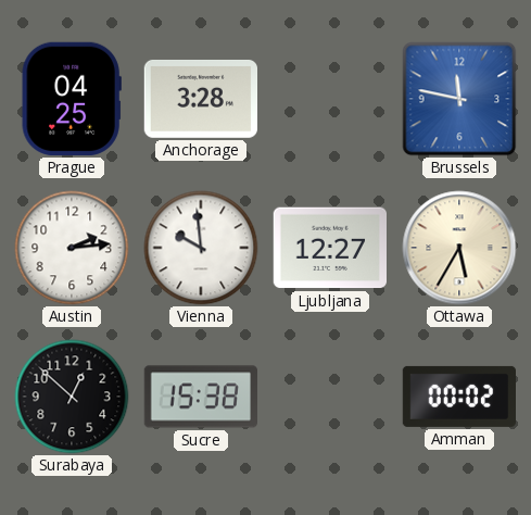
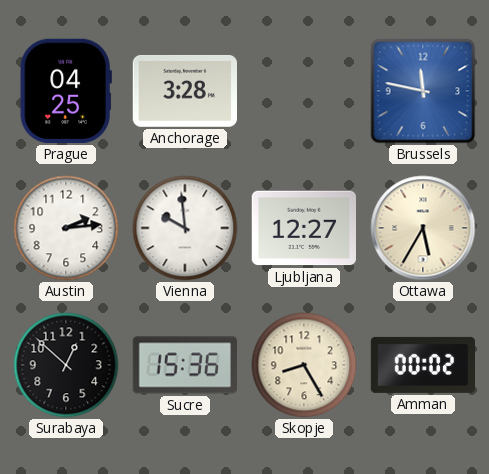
Sucre: 15:38 -> 15:36 (184, 365)
Skopje: none -> 8:25 (304, 365)
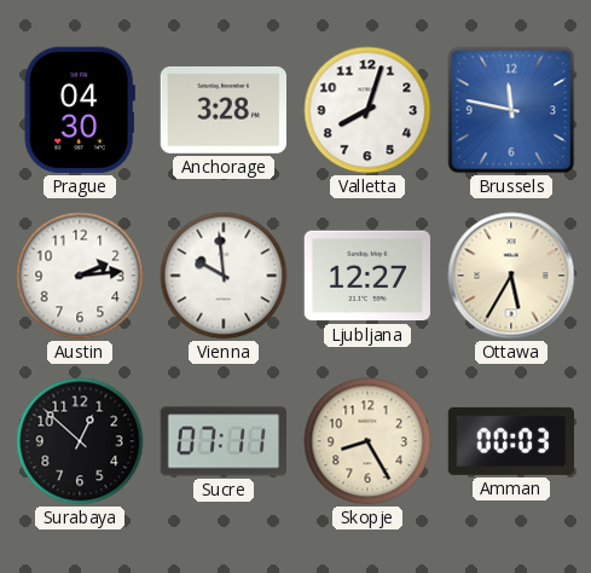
Prague: 04:25 -> 04:30 (80, 110)
Valletta: none -> 8:03 (367, 110)
Sucre: 15:36 -> 07:11 (222, 441)
Amman: 00:02 -> 00:03 (511, 441)
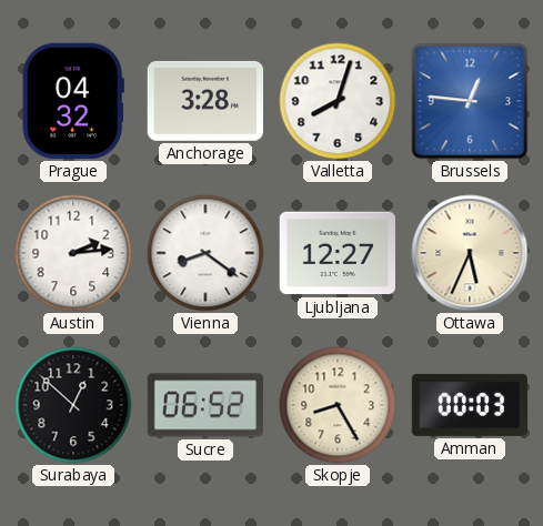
Prague: 04:30 -> 04:32 (73, 101)
Brussels: 11:47 -> 12:46 (470, 101)
Vienna: 9:59 -> 8:21 (205, 253)
Ottawa: 5:35 -> 5:34 (470, 253)
Sucre: 07:11 -> 06:52 (204, 405)
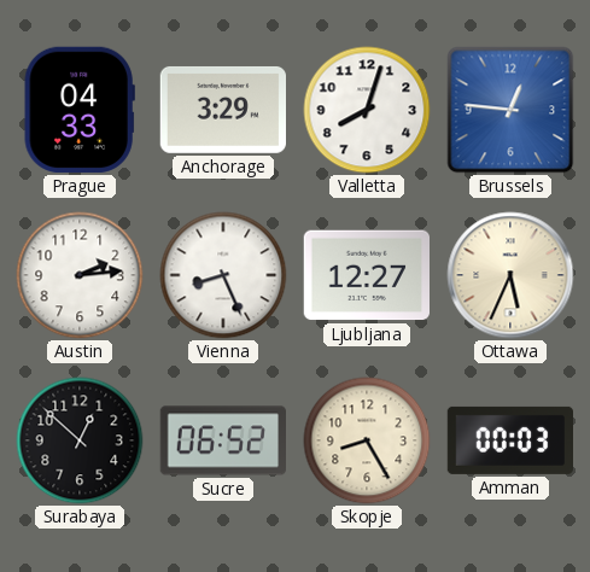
Prague: 04:32 -> 04:33 (80, 110)
Anchorage: 3:28 -> 3:29 (222, 110)
Vienna: 8:21 -> 8:26 (223, 275)
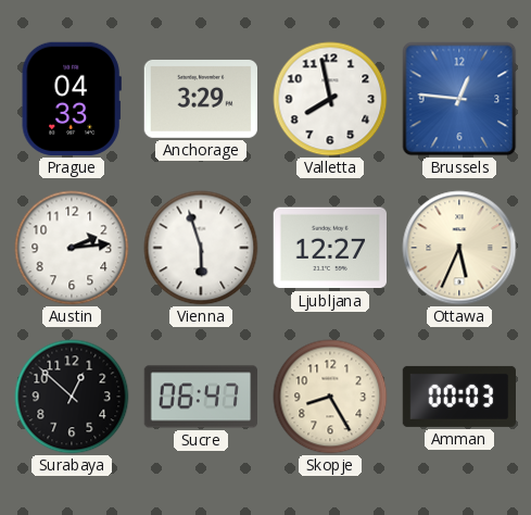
Valletta: 8:03 -> 7:58 (330, 99)
Vienna: 8:26 -> 5:57 (201, 248)
Sucre: 06:52 -> 06:47 (200, 397)
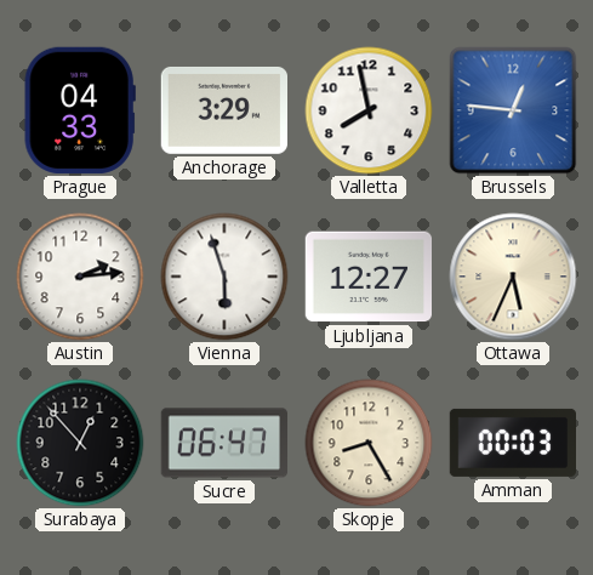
Surabaya: 12:52 -> 12:53 (80, 443)
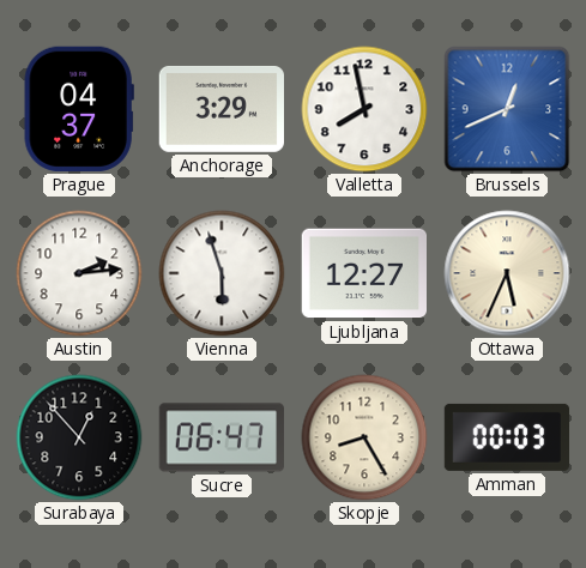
Prague: 04:33 -> 04:37 (79, 109)
Brussels: 12:46 -> 12:41 (507, 109)
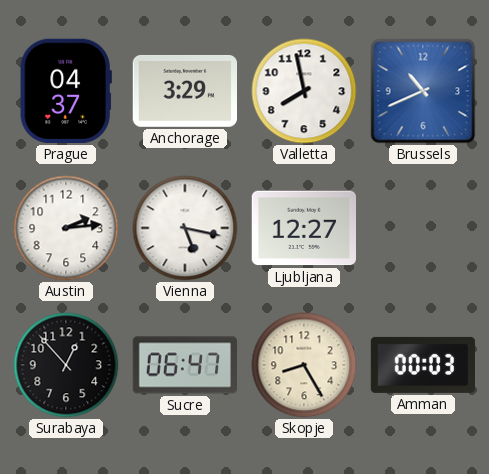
Brussels: 12:41 -> 10:41 (423, 91)
Vienna: 5:57 -> 5:17 (185, 228)
Ottawa: 5:34 -> none (507, 273)
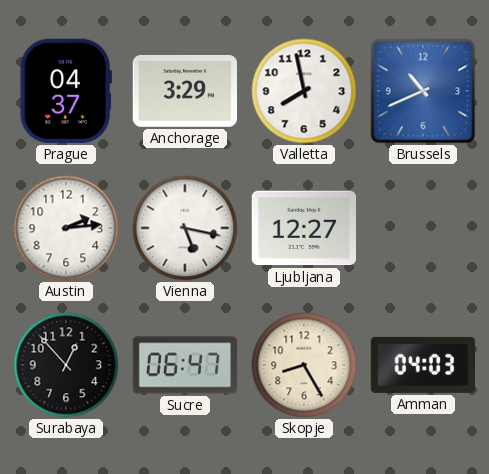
Amman: 00:03 -> 04:03 (423, 365)
